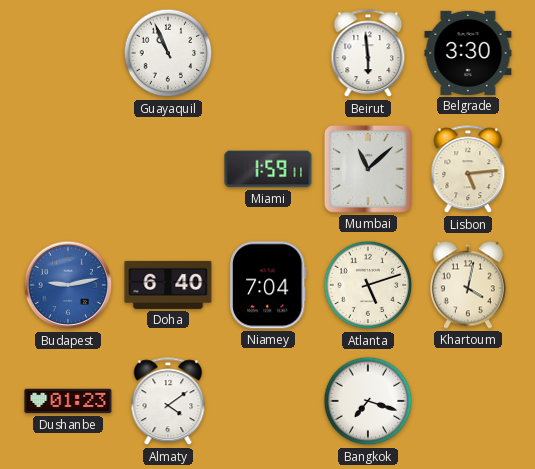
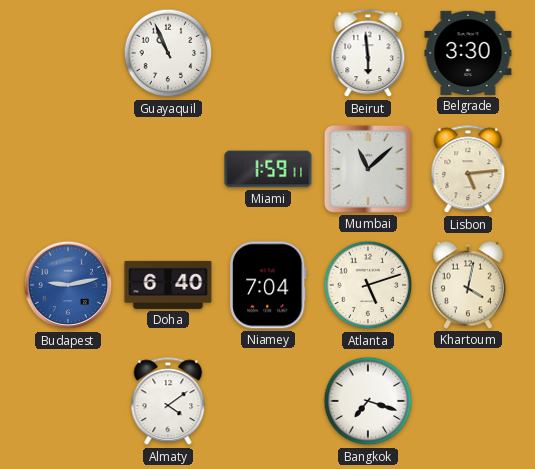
Dushanbe: 01:23 -> none (68, 401)
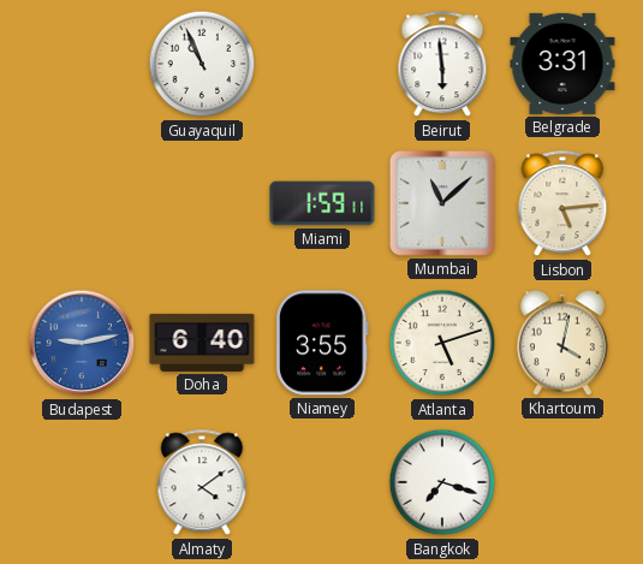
Belgrade: 3:30 -> 3:31 (562, 64)
Niamey: 7:04 -> 3:55 (322, 343)
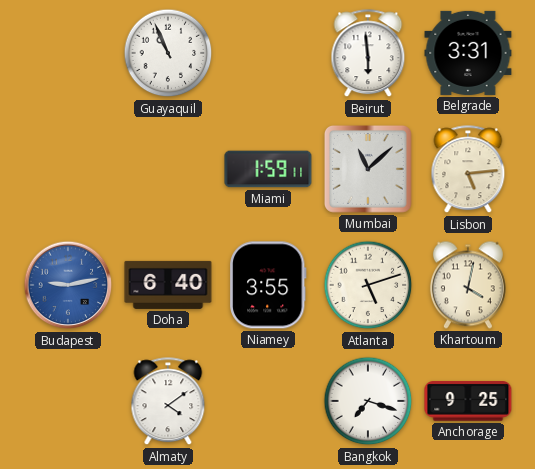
Anchorage: none -> 9:25 (468, 401)
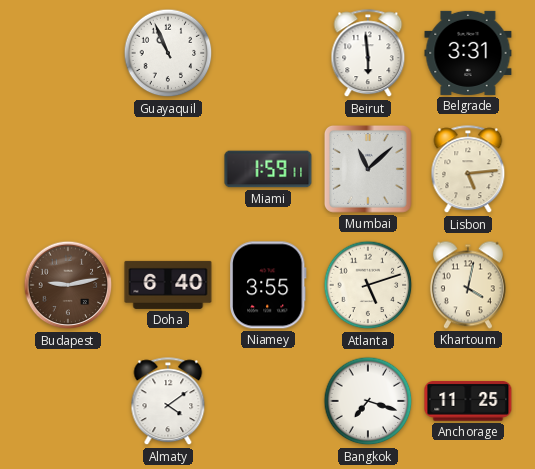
Budapest dial: blue -> brown (68, 285)
Anchorage: 9:25 -> 11:25 (468, 401)
